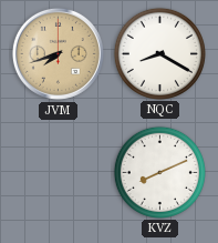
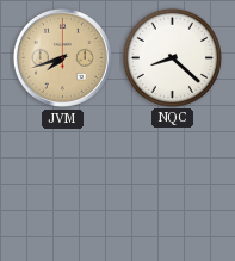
NQC: 8:20 -> 8:22 (172, 57)
KVZ: 8:11 -> none (159, 172)
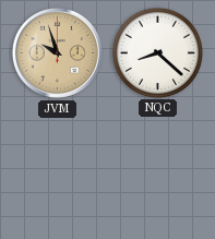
JVM: 7:42 -> 9:57 (57, 52)
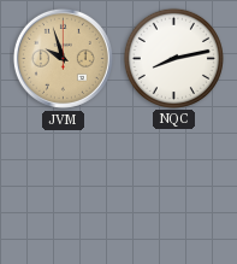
NQC: 8:22 -> 8:13 (173, 58)
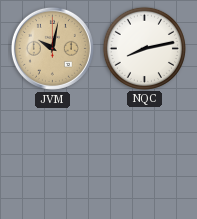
JVM: 9:57 -> 10:02 (52, 48)
